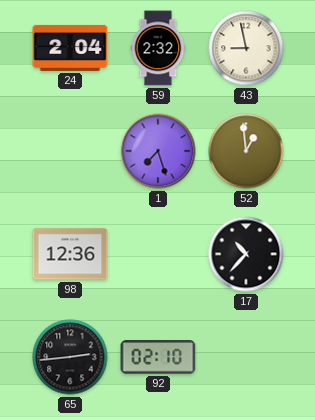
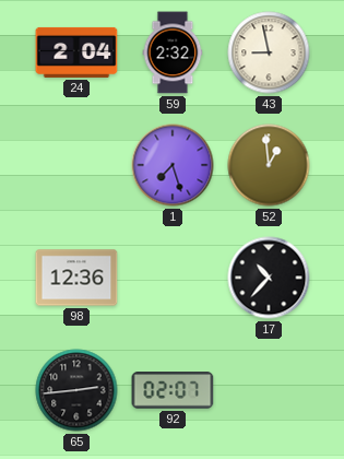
92: 02:10 -> 02:07 (173, 390)
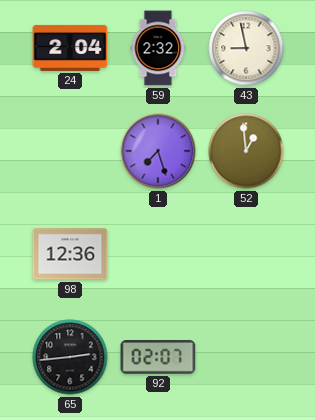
17: 10:37 -> none (269, 278)
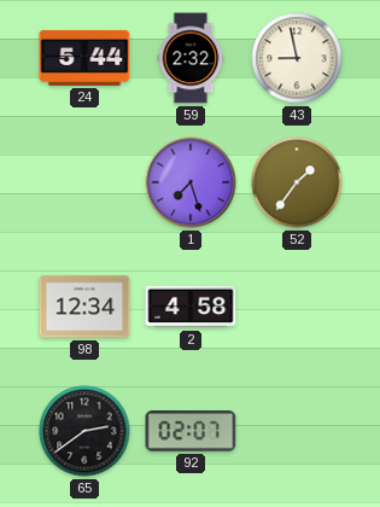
24: 2:04 -> 5:44 (84, 58)
52: 12:59 -> 1:36 (297, 182)
98: 12:36 -> 12:34 (84, 307)
2: none -> 4:58 (191, 307)
65: 2:44 -> 2:39 (84, 431)
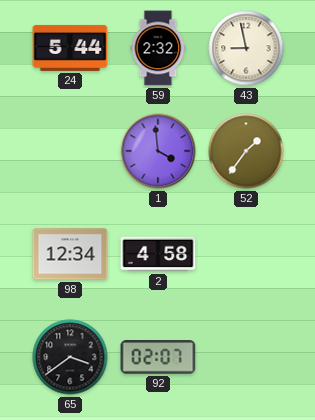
1: 7:27 -> 3:59 (158, 151)
65: 2:39 -> 3:39 (70, 357)
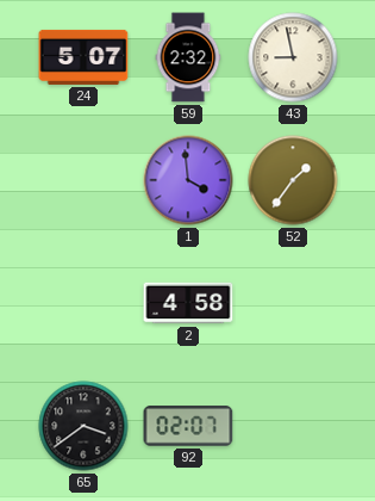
24: 5:44 -> 5:07 (83, 57)
98: 12:34 -> none (70, 254)
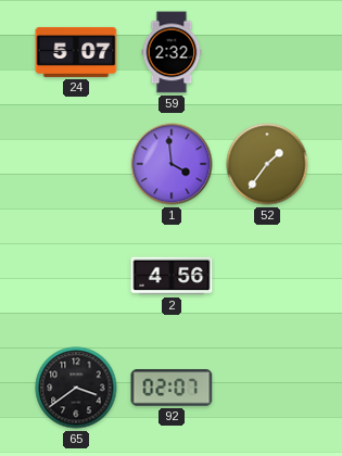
43: 8:58 -> none (293, 57)
2: 4:58 -> 4:56 (172, 276)
